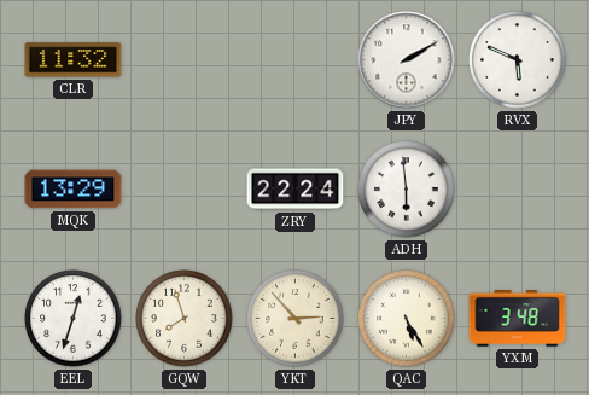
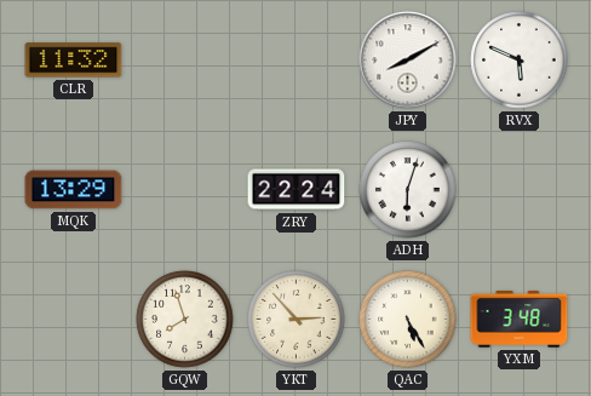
JPY: 2:10 -> 8:10 (408, 61)
ADH: 5:59 -> 6:03 (408, 190)
EEL: 12:33 -> none (74, 319)
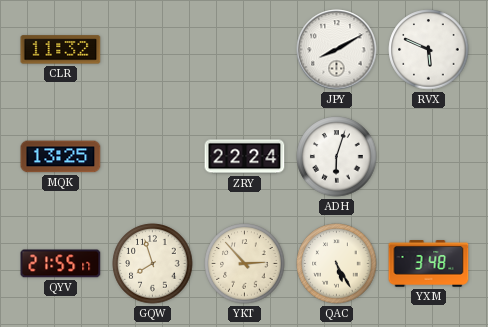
MQK: 13:29 -> 13:25 (61, 157)
QYV: none -> 21:55 (61, 264)
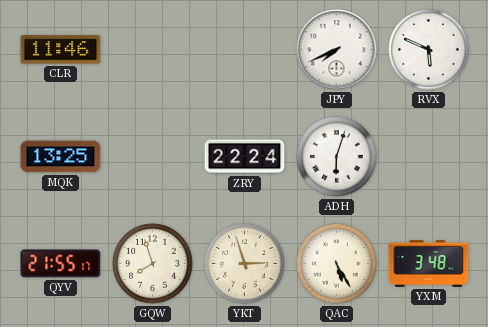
CLR: 11:32 -> 11:46 (61, 50)
JPY: 8:10 -> 7:41 (337, 50)
YKT: 2:53 -> 2:57 (245, 264)
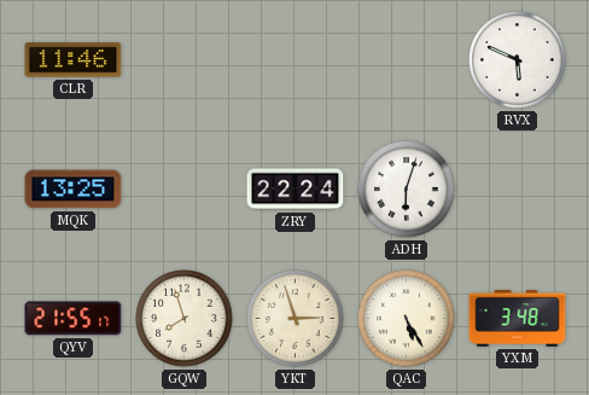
JPY: 7:41 -> none (337, 50)
